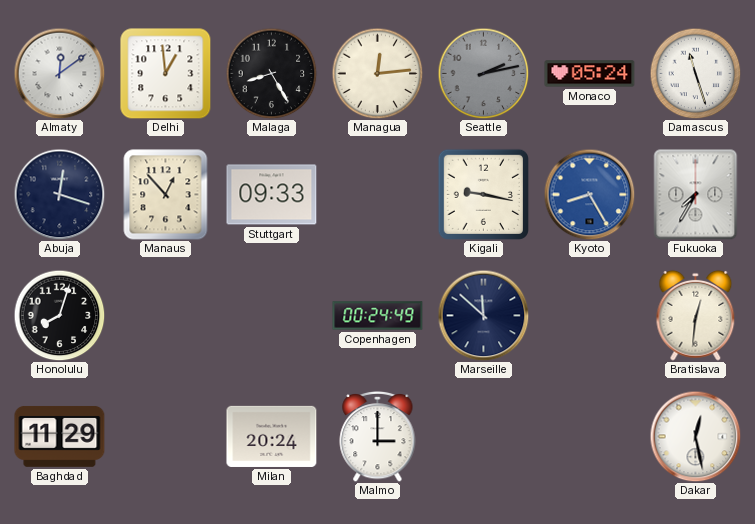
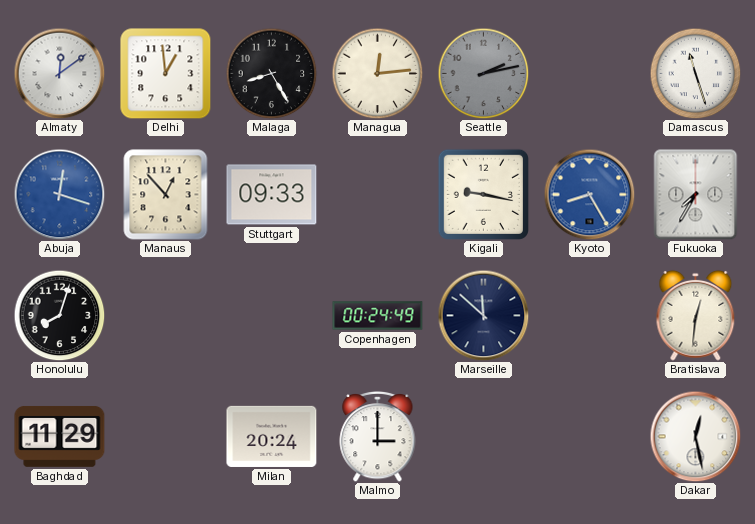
Monaco: 05:24 -> none (590, 74)
Abuja dial: navy -> blue (59, 194)
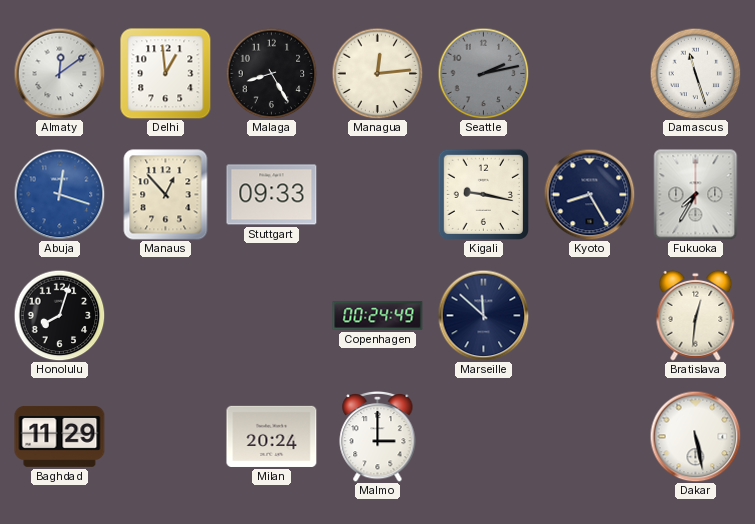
Kyoto dial: blue -> navy (589, 194)
Dakar: 12:28 -> 5:28 (695, 436)
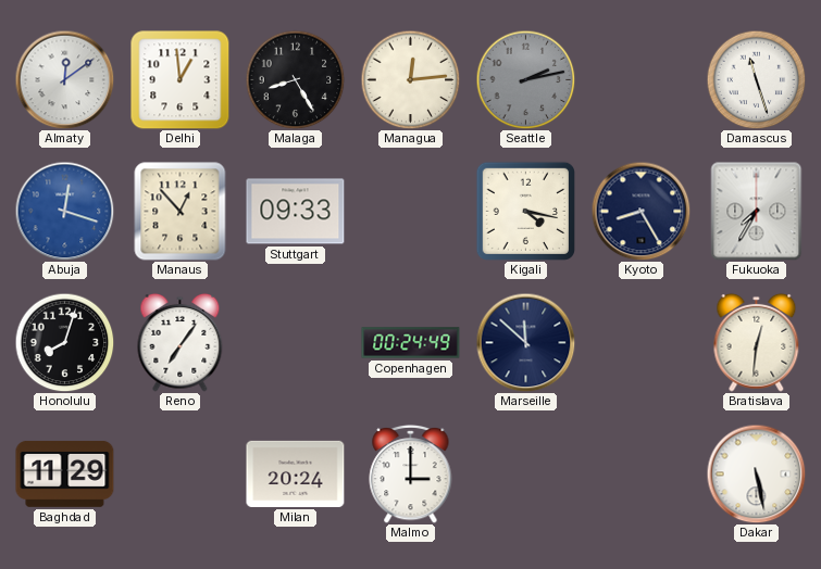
Kigali: 9:17 -> 4:17 (525, 211)
Reno: none -> 7:06 (181, 342)
